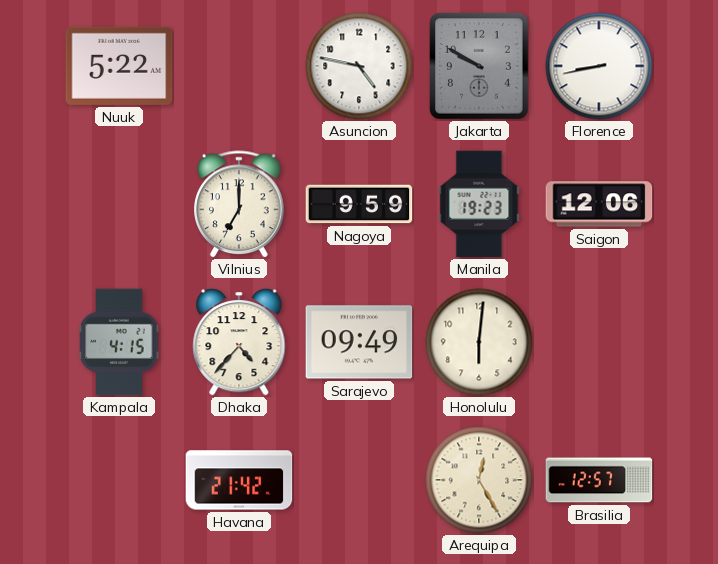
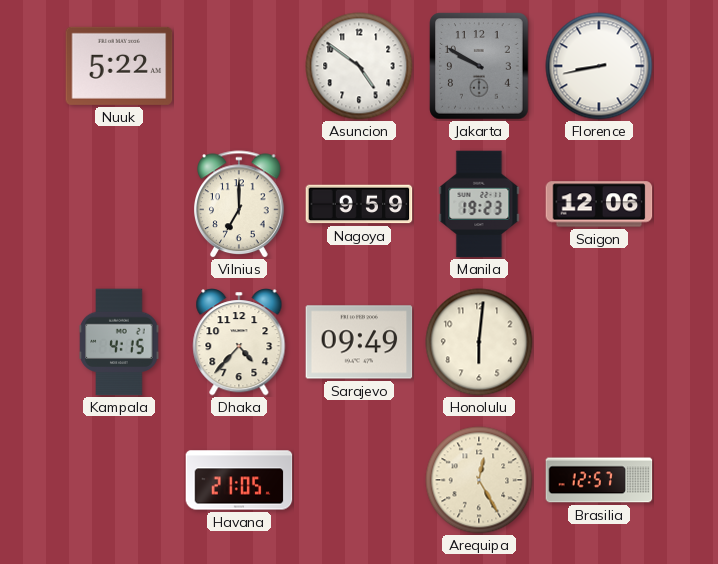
Asuncion: 4:47 -> 4:51 (359, 66)
Havana: 21:42 -> 21:05 (239, 480)
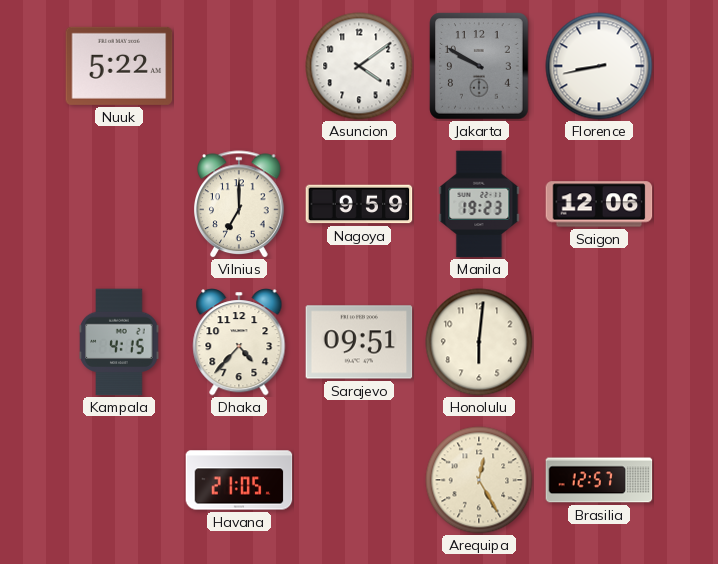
Asuncion: 4:51 -> 4:09 (359, 66)
Sarajevo: 09:49 -> 09:51 (359, 342)
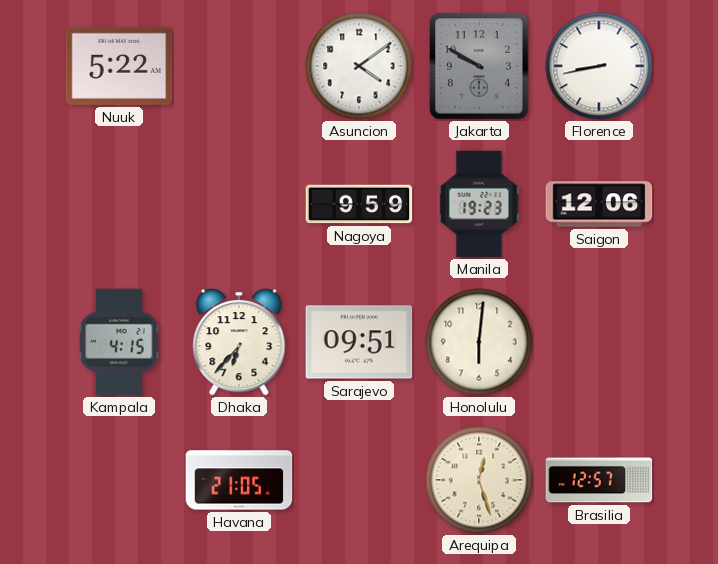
Vilnius: 7:00 -> none (239, 204)
Dhaka: 4:37 -> 6:37 (239, 343)
Arequipa: 12:25 -> 12:27 (479, 480)
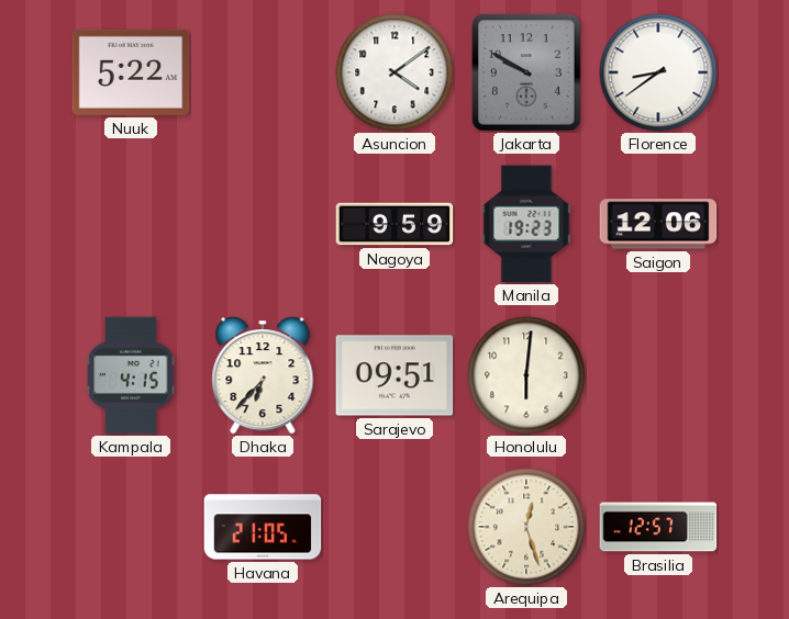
Florence: 8:43 -> 8:39 (658, 72)
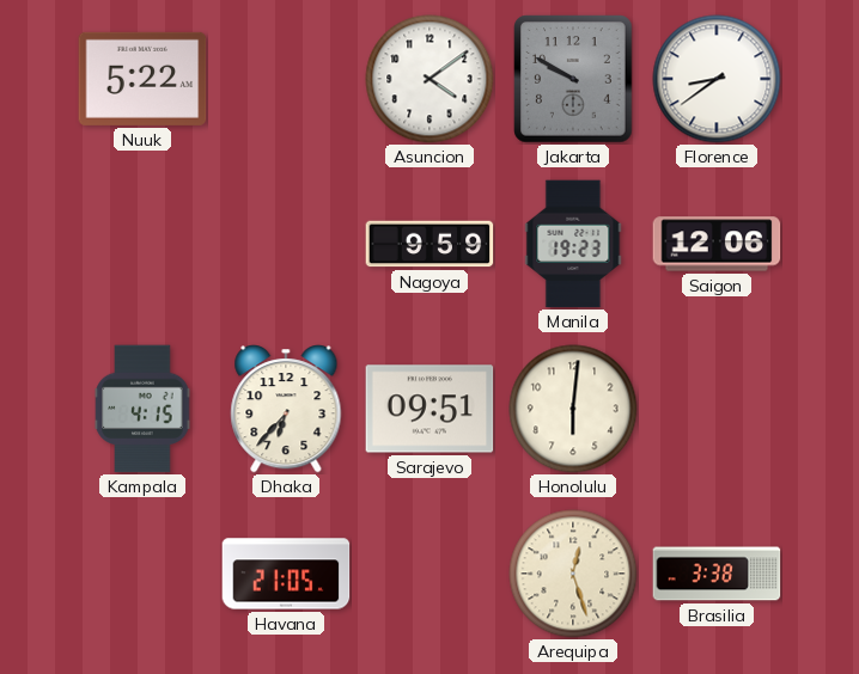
Brasilia: 12:57 -> 3:38 (717, 574)
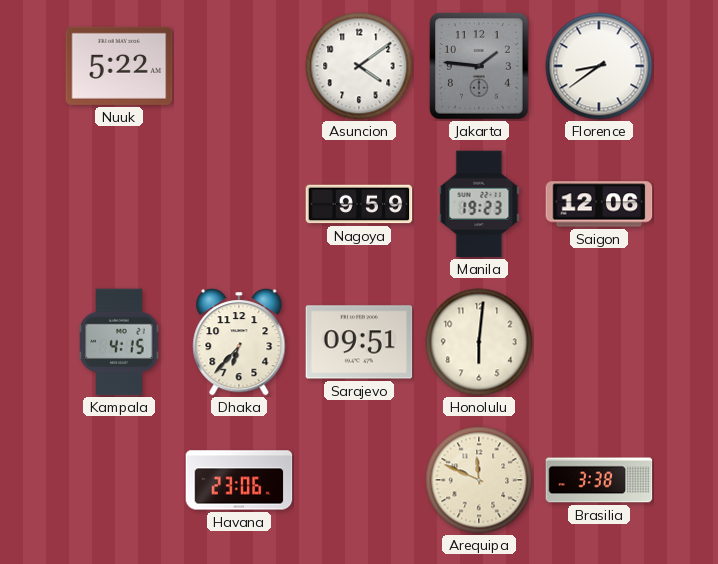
Jakarta: 9:50 -> 1:46 (479, 66)
Havana: 21:05 -> 23:06 (239, 480)
Arequipa: 12:27 -> 11:49 (479, 480)
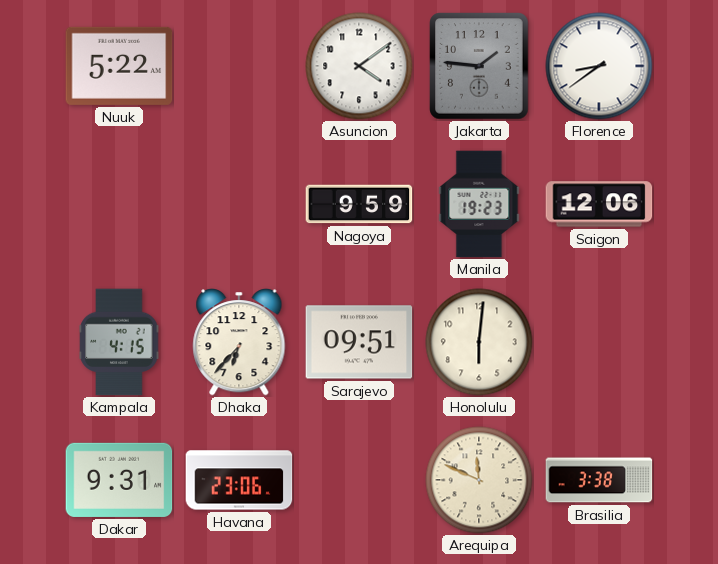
Dakar: none -> 9:31 (119, 480)
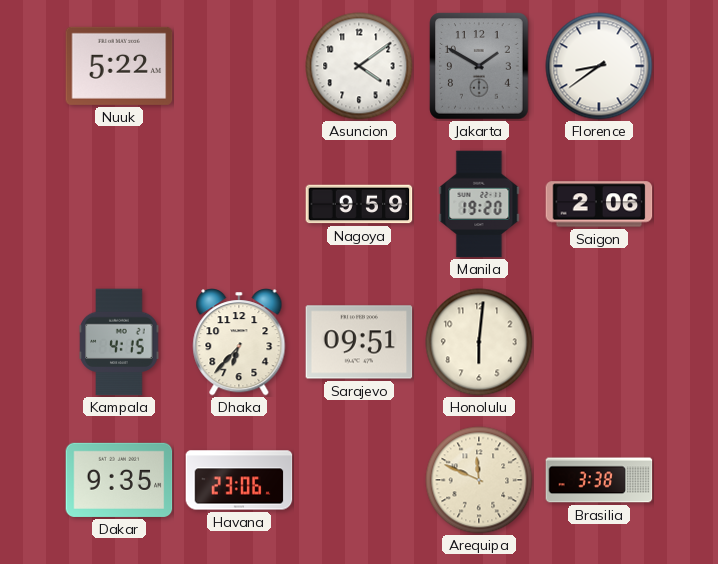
Jakarta: 1:46 -> 1:50 (479, 66)
Manila: 19:23 -> 19:20 (479, 204)
Saigon: 12:06 -> 2:06 (599, 204)
Dakar: 9:31 -> 9:35 (119, 480)
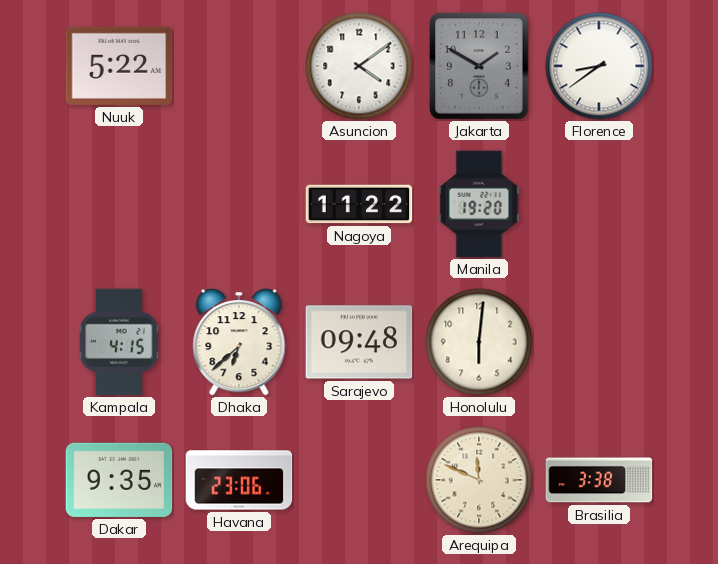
Nagoya: 9:59 -> 11:22 (359, 204)
Saigon: 2:06 -> none (599, 204)
Dhaka: 6:37 -> 6:38 (239, 343)
Sarajevo: 09:51 -> 09:48 (359, 342)
